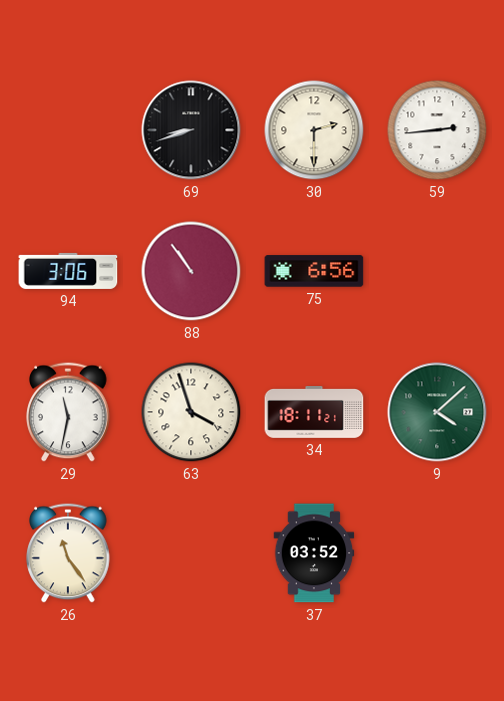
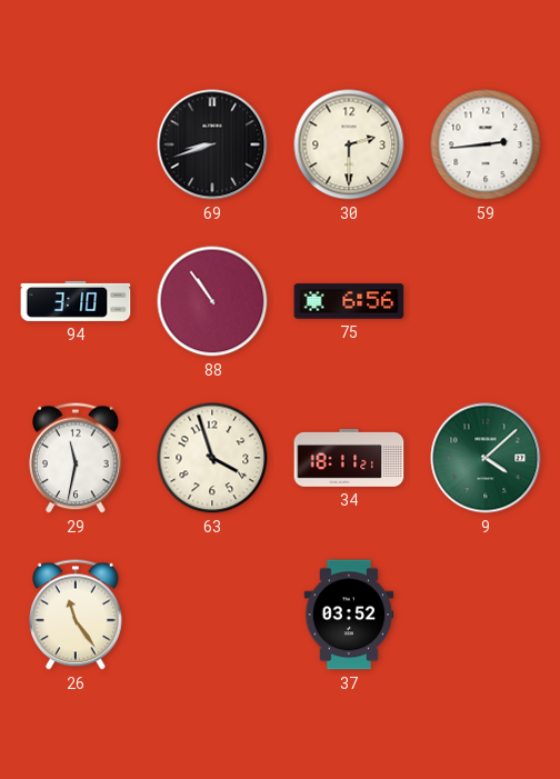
94: 3:06 -> 3:10 (76, 301)
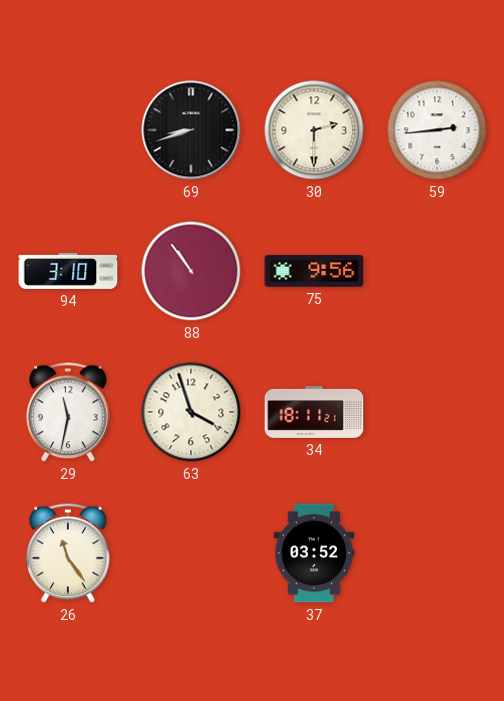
75: 6:56 -> 9:56 (314, 271)
9: 4:08 -> none (486, 458)
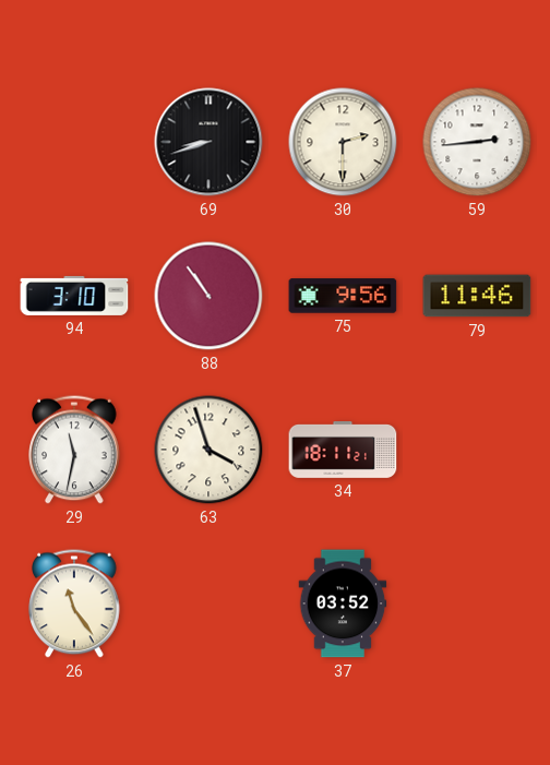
79: none -> 11:46 (477, 296)
